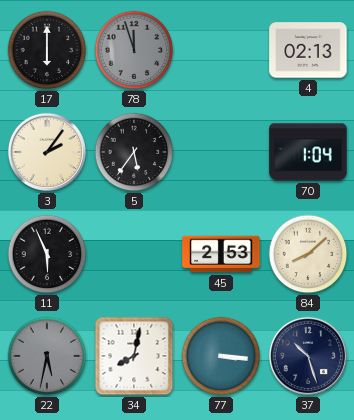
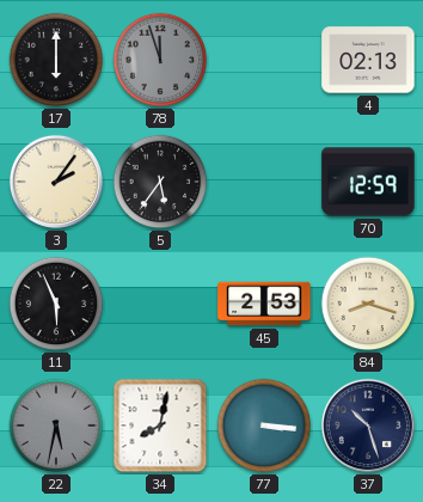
70: 1:04 -> 12:59 (368, 182)
84: 8:08 -> 8:18 (368, 304)
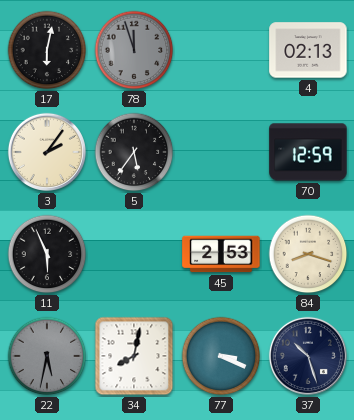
17: 6:00 -> 6:02 (47, 50)
77: 3:16 -> 3:19 (221, 356)
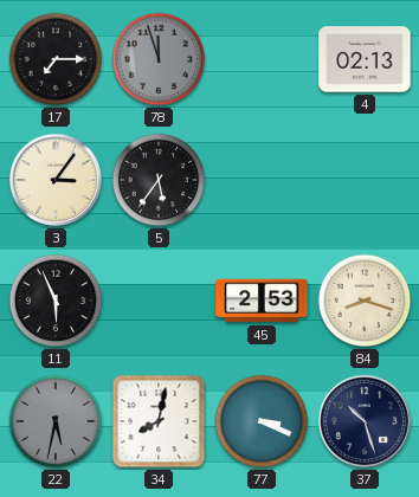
17: 6:02 -> 7:15 (56, 59)
3: 2:06 -> 3:06 (56, 180)
70: 12:59 -> none (308, 152)
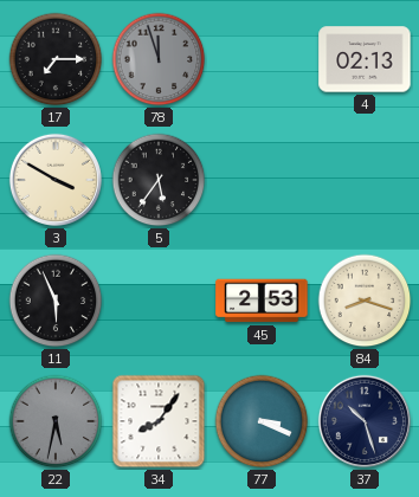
3: 3:06 -> 3:50 (56, 180)
34: 8:02 -> 8:06 (159, 421)
